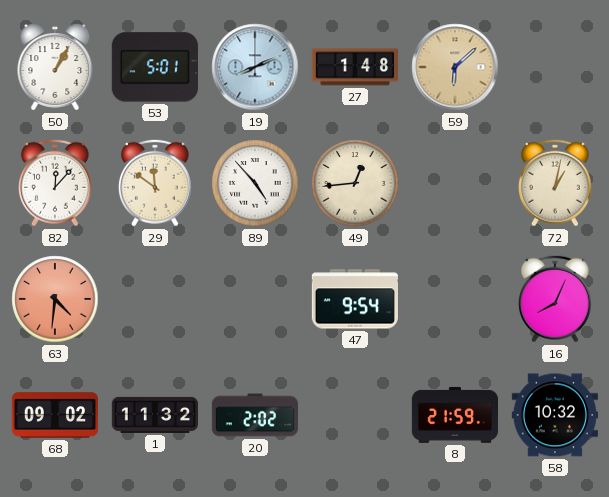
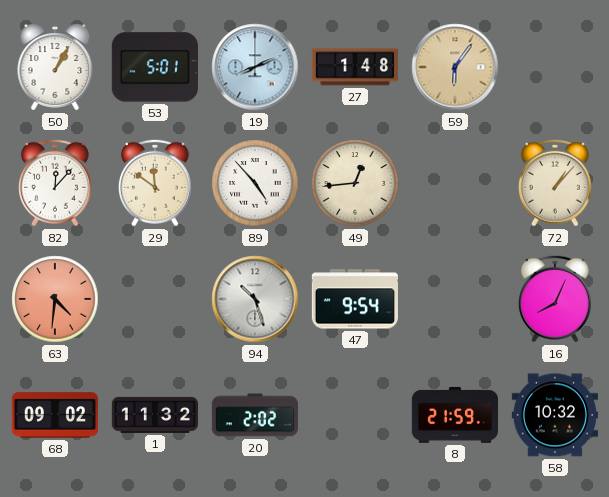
59: 6:08 -> 6:06 (455, 67)
72: 1:02 -> 1:07 (555, 183)
94: none -> 10:27 (255, 299)
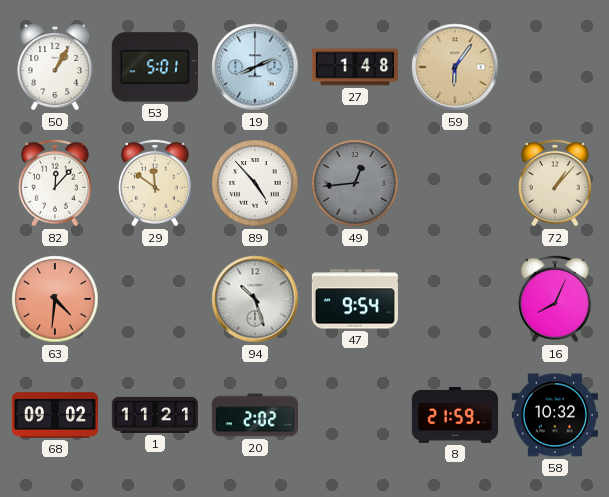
49 dial: cream -> grey (355, 183)
1: 11:32 -> 11:21 (154, 415)
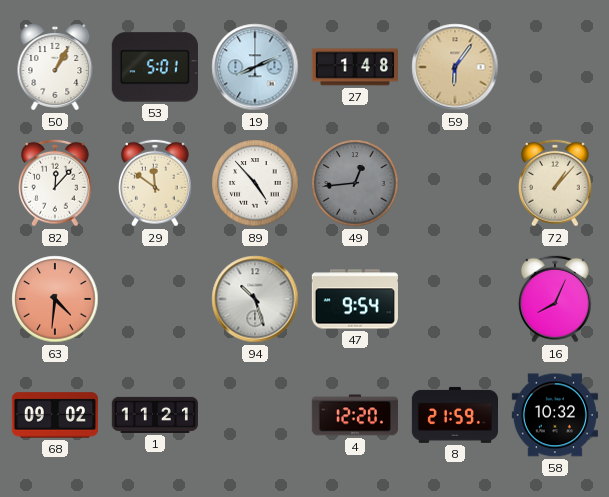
20: 2:02 -> none (254, 415)
4: none -> 12:20 (355, 415)
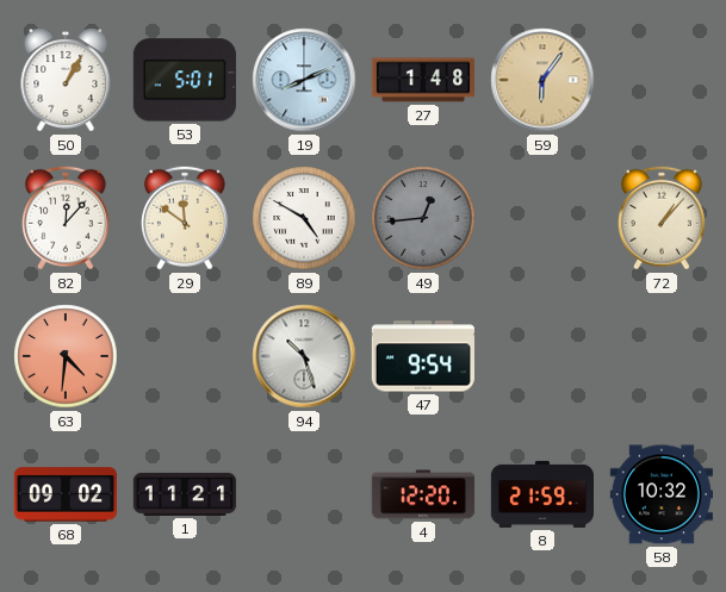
89: 4:53 -> 4:50 (304, 218)
16: 8:04 -> none (555, 299)
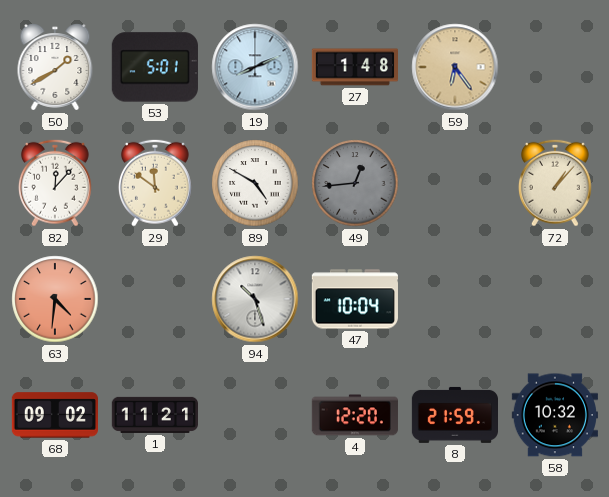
50: 1:05 -> 1:40 (55, 67)
59: 6:06 -> 6:24 (455, 67)
47: 9:54 -> 10:04 (355, 299)
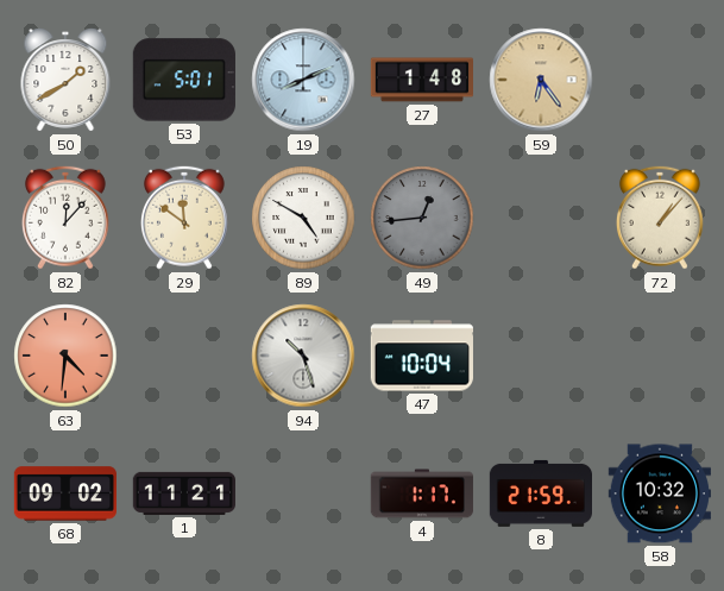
4: 12:20 -> 1:17 (422, 493)
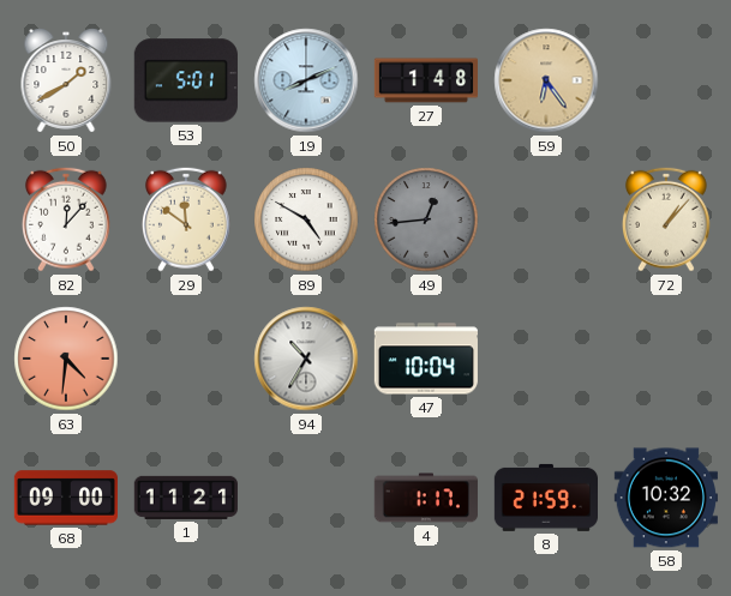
94: 10:27 -> 10:35 (306, 359)
68: 09:02 -> 09:00 (65, 498)
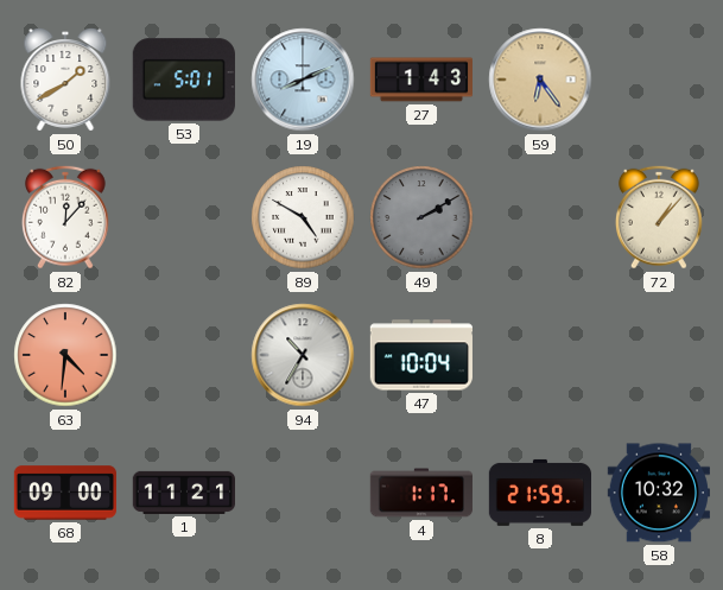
27: 1:48 -> 1:43 (420, 80)
29: 11:51 -> none (186, 219)
49: 12:44 -> 2:10 (421, 217)
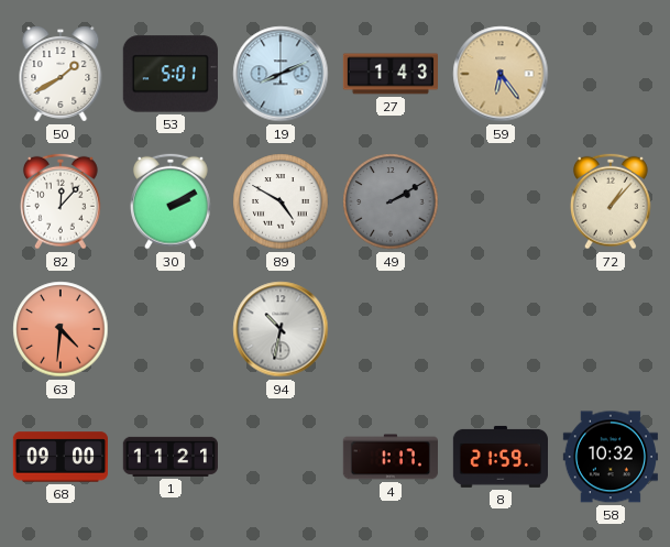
30: none -> 2:10 (171, 201)
94: 10:35 -> 10:32 (281, 329)
47: 10:04 -> none (421, 355)
